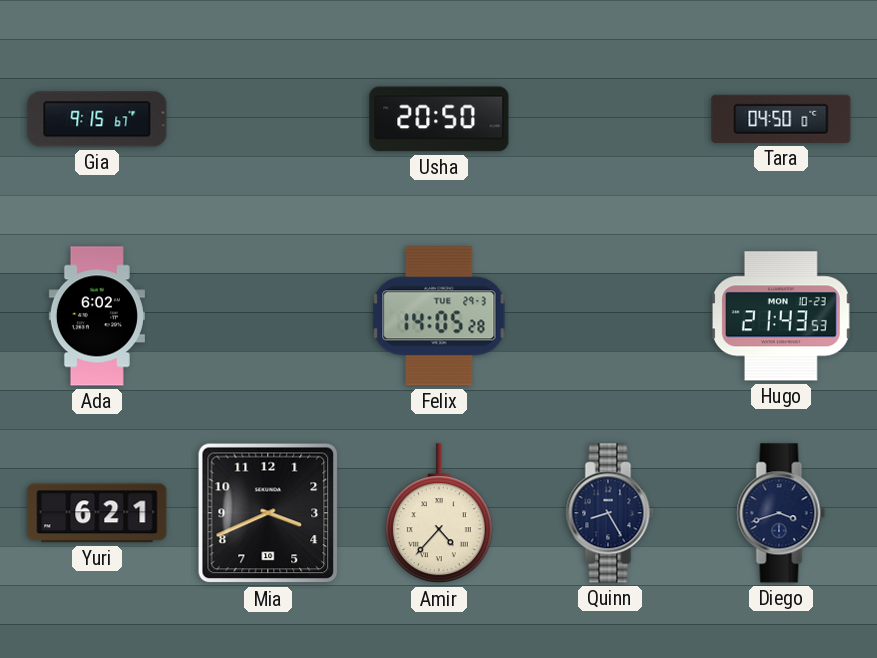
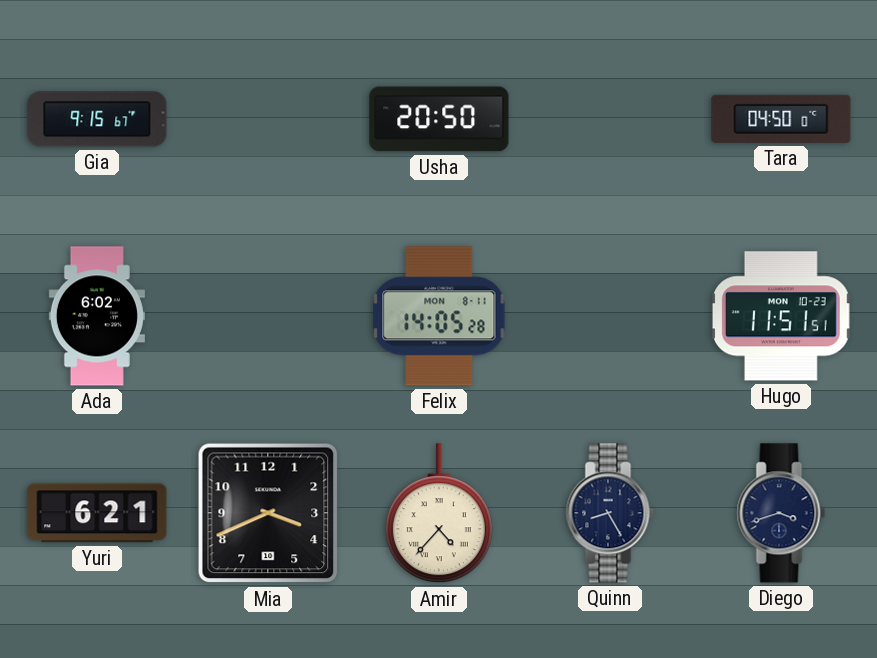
Felix date: TUE 29-3 -> MON 8-11 (439, 316)
Hugo: 21:43 -> 11:51 (781, 316)
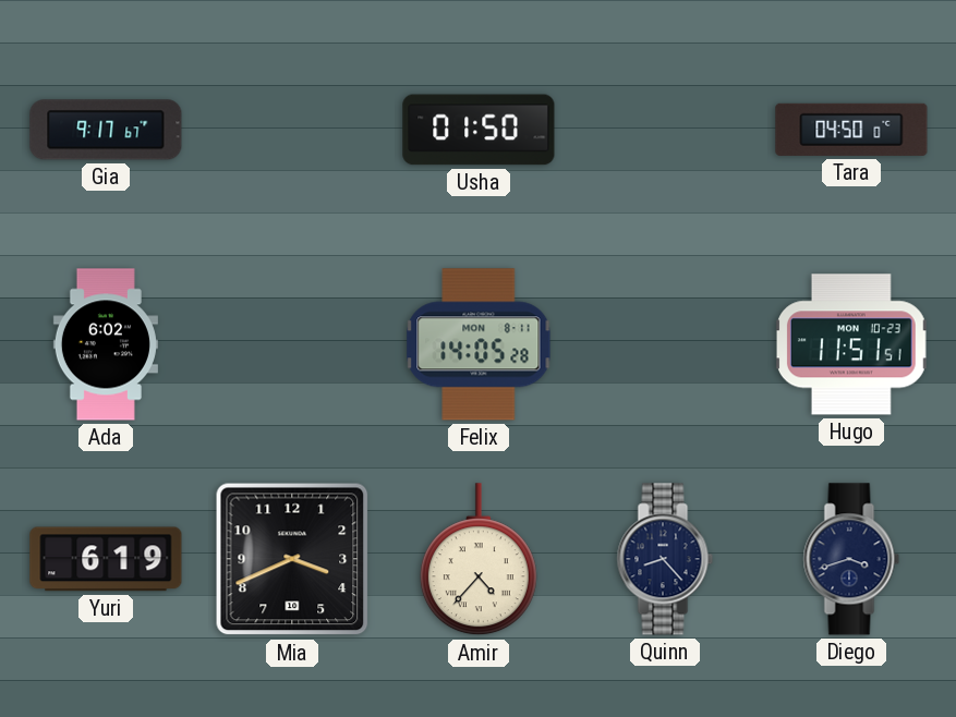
Gia: 9:15 -> 9:17 (106, 130)
Usha: 20:50 -> 01:50 (479, 130)
Yuri: 6:21 -> 6:19 (106, 559)
Quinn: 8:25 -> 8:23 (665, 559)
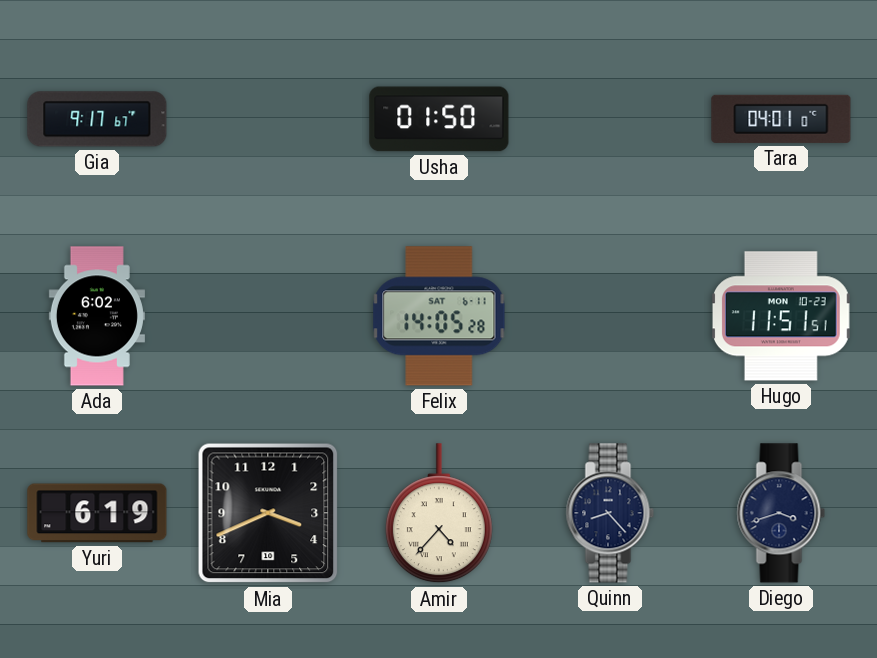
Tara: 04:50 -> 04:01 (781, 119)
Felix date: MON 8-11 -> SAT 6-11 (439, 316)
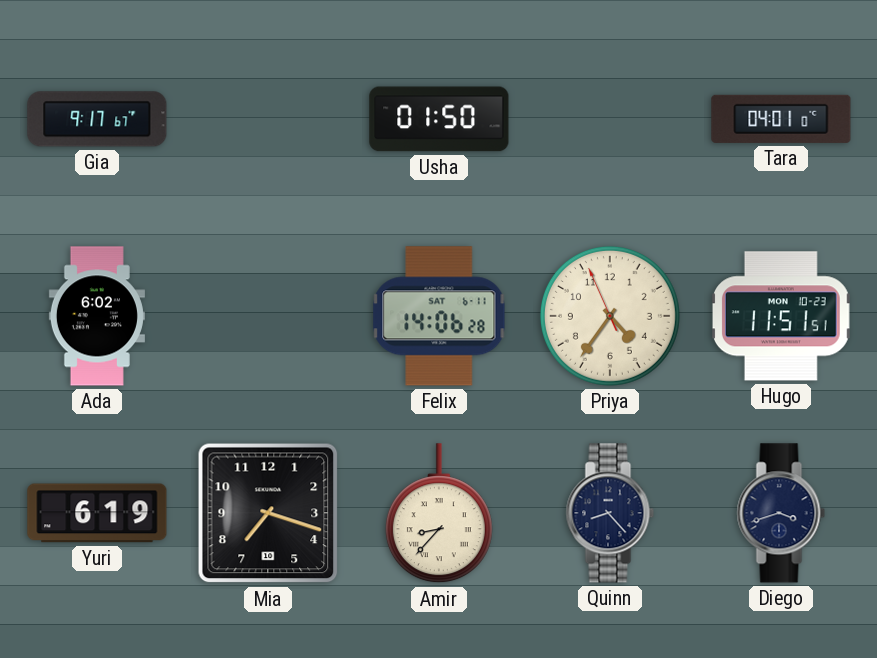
Felix: 14:05 -> 14:06 (439, 316)
Priya: none -> 4:35 (610, 316)
Mia: 3:41 -> 7:18 (268, 513)
Amir: 4:37 -> 8:37 (439, 514)
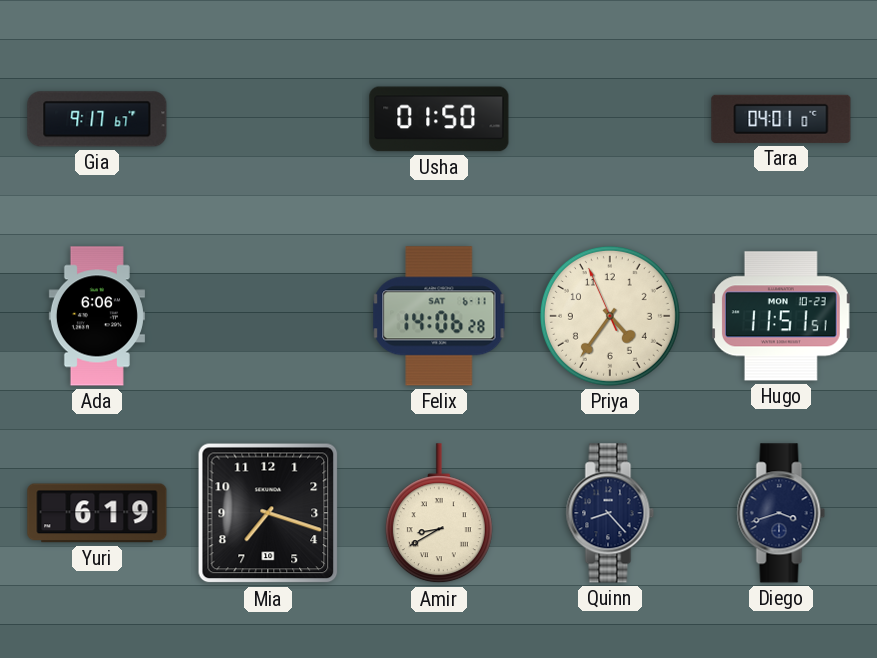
Ada: 6:02 -> 6:06 (97, 316)
Amir: 8:37 -> 8:40 (439, 514)
